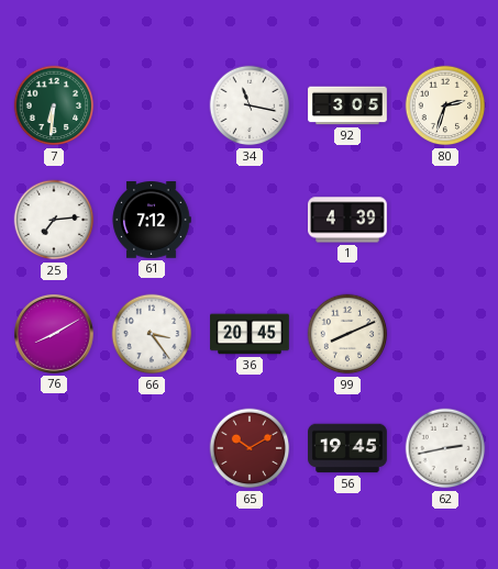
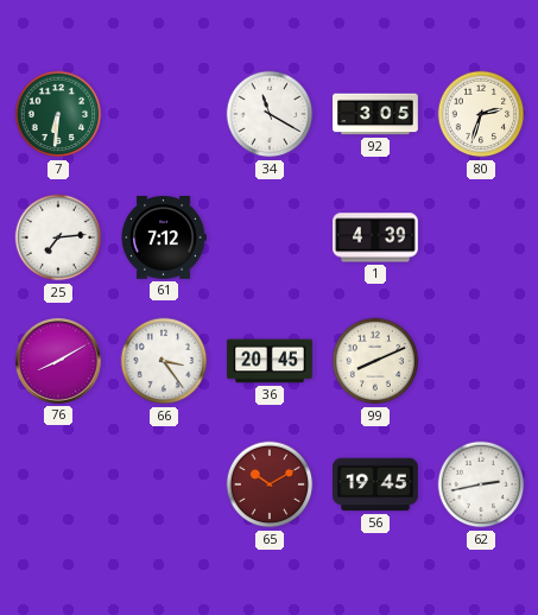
34: 11:17 -> 11:20 (270, 114)
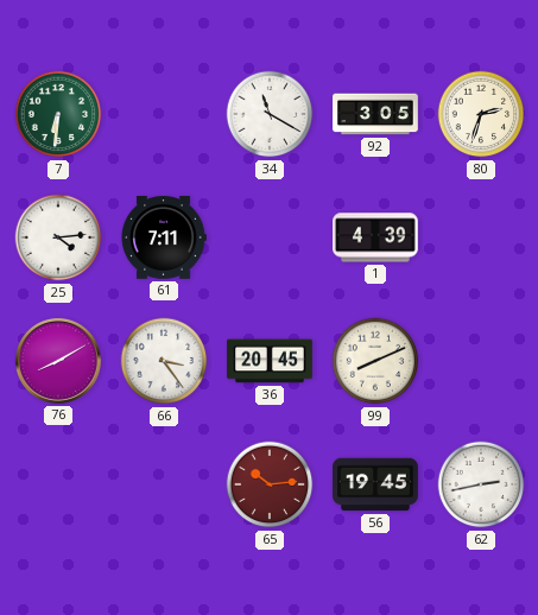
25: 7:14 -> 4:14 (58, 237)
61: 7:12 -> 7:11 (164, 239)
65: 10:10 -> 10:14 (270, 484)
